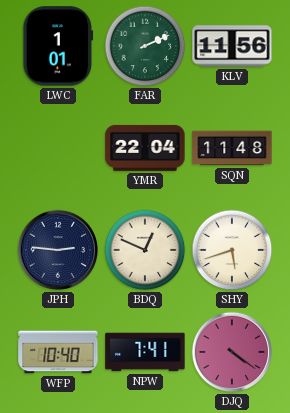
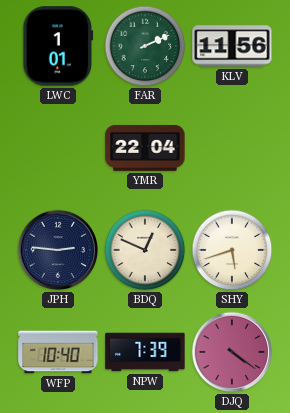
SQN: 11:48 -> none (232, 148)
NPW: 7:41 -> 7:39 (145, 352)
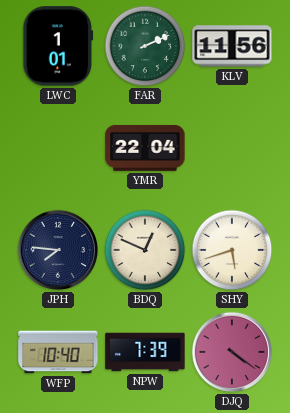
JPH: 2:46 -> 7:46 (58, 250)
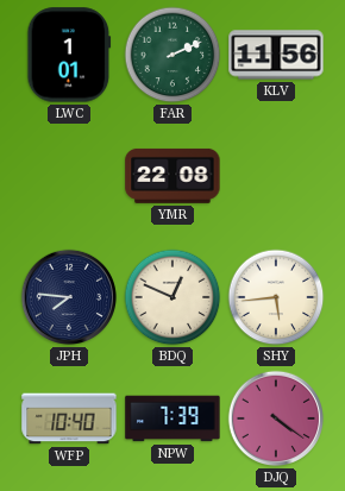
YMR: 22:04 -> 22:08 (172, 176)
SHY: 5:42 -> 5:44 (276, 297)
